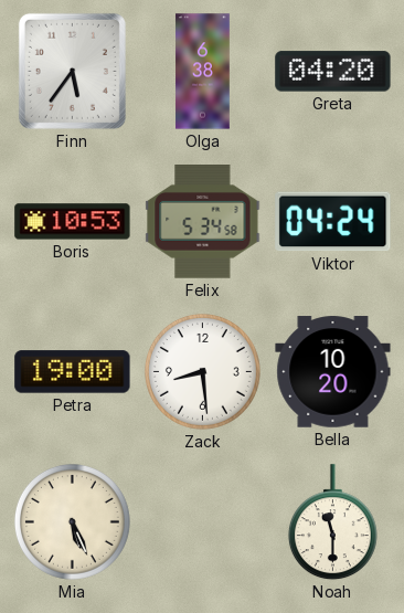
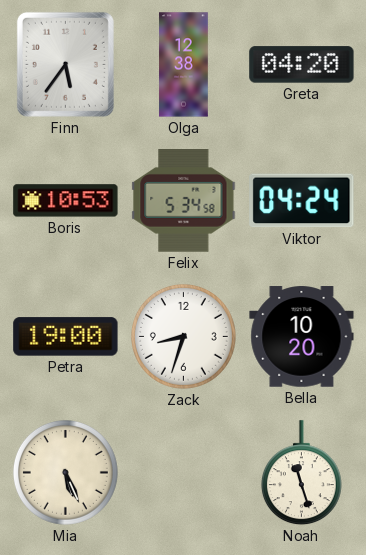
Olga: 6:38 -> 12:38 (184, 65)
Zack: 8:29 -> 8:33 (183, 336)
Noah: 11:30 -> 11:27 (301, 473)
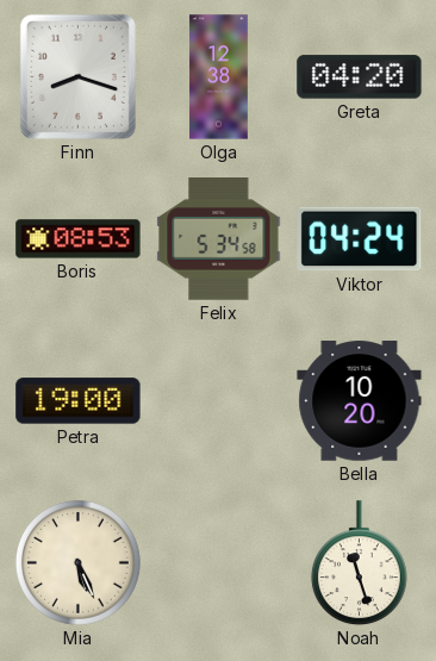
Finn: 5:36 -> 8:18 (77, 76)
Boris: 10:53 -> 08:53 (79, 239)
Zack: 8:33 -> none (183, 336)
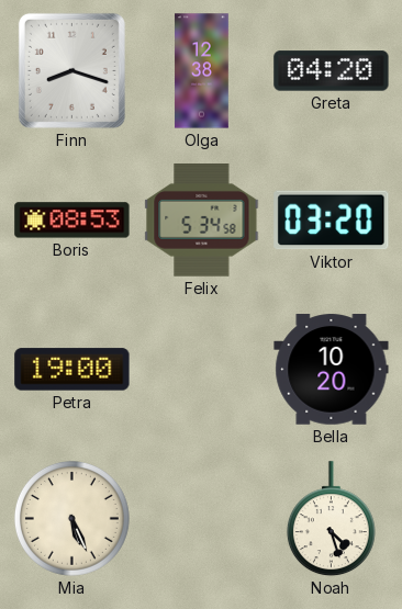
Viktor: 04:24 -> 03:20 (332, 221)
Noah: 11:27 -> 4:27 (331, 519)
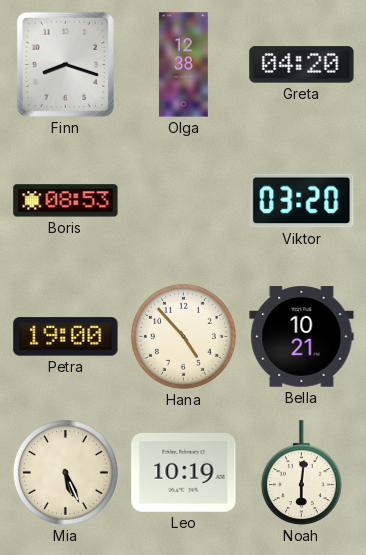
Felix: 5:34 -> none (202, 221)
Hana: none -> 4:53 (183, 336)
Bella: 10:20 -> 10:21 (302, 337)
Leo: none -> 10:19 (184, 473)
Noah: 4:27 -> 6:01 (301, 473)
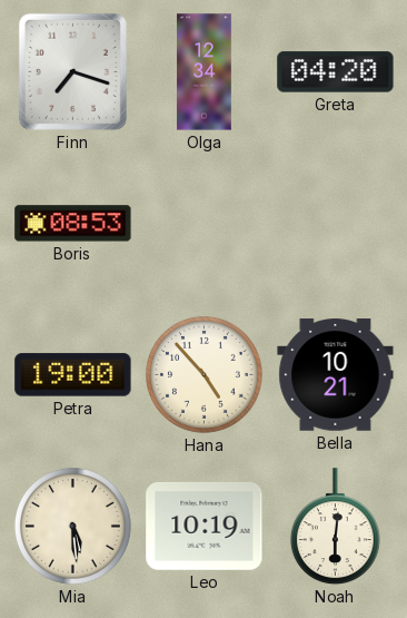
Finn: 8:18 -> 7:18 (72, 71)
Olga: 12:38 -> 12:34 (205, 72)
Viktor: 03:20 -> none (302, 201)
Mia: 5:26 -> 5:29 (72, 526)
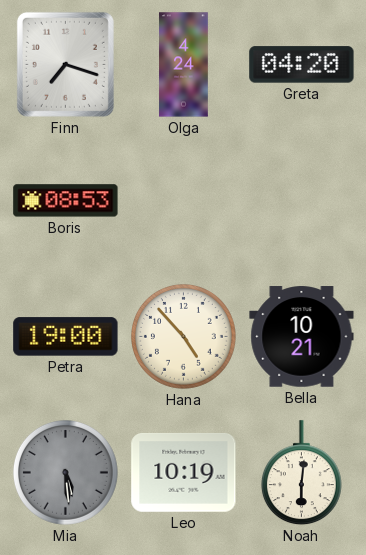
Olga: 12:34 -> 4:24 (184, 65)
Mia dial: cream -> grey (65, 472)
